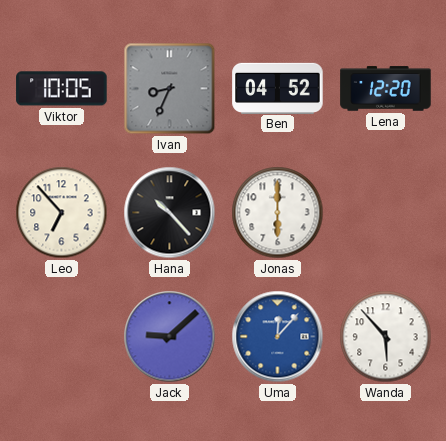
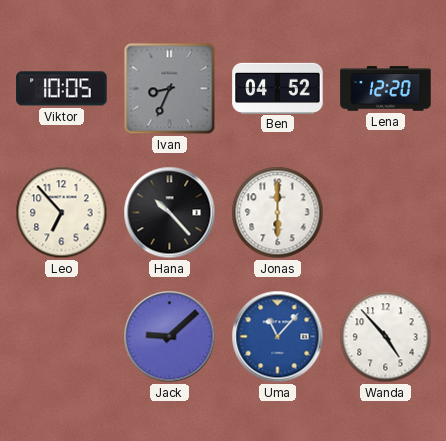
Uma: 12:07 -> 11:07 (278, 337)
Wanda: 5:53 -> 4:53 (386, 337)
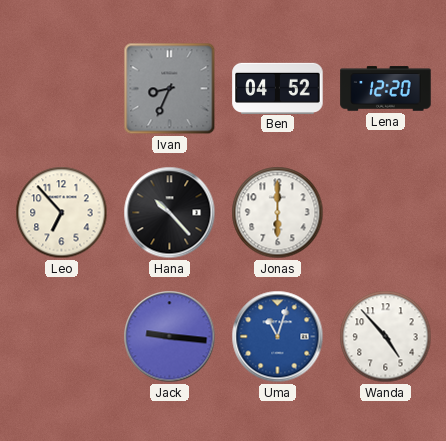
Viktor: 10:05 -> none (62, 89)
Jack: 9:08 -> 9:16 (170, 337)
Uma: 11:07 -> 11:03 (278, 337)
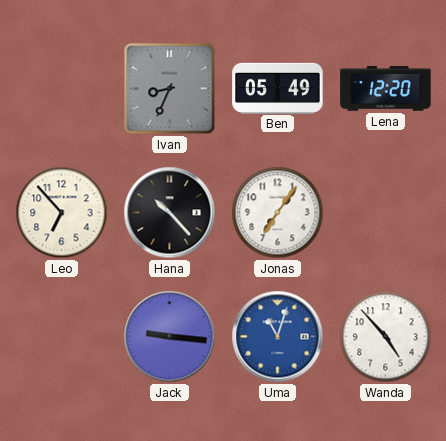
Ben: 04:52 -> 05:49 (278, 88)
Jonas: 6:00 -> 7:06 (278, 213)
